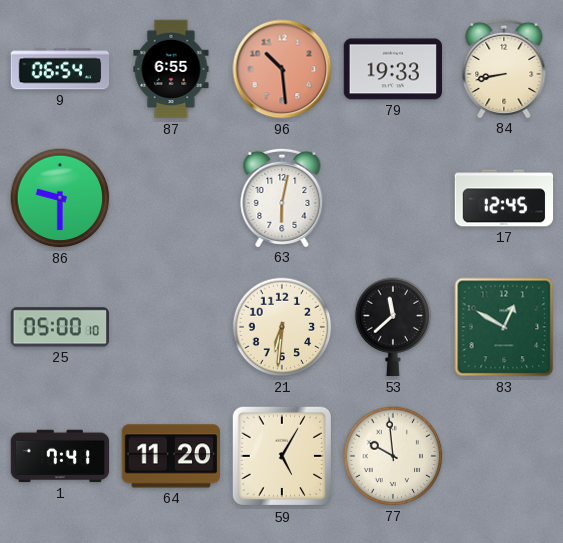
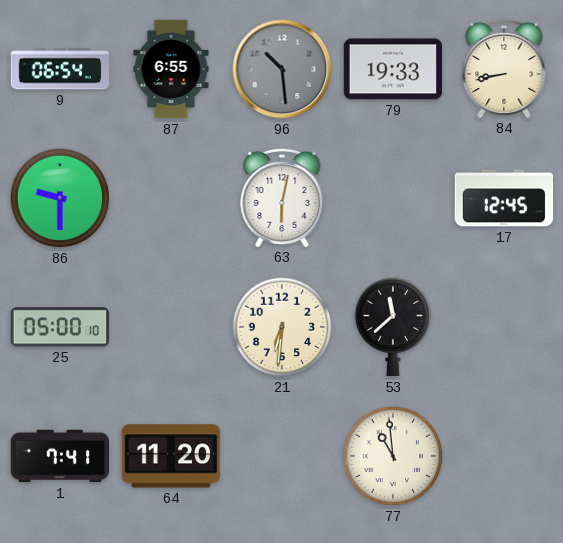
96 dial: salmon -> grey (282, 69)
83: 12:50 -> none (504, 327)
59: 5:05 -> none (282, 456)
77: 9:59 -> 10:59 (393, 456)
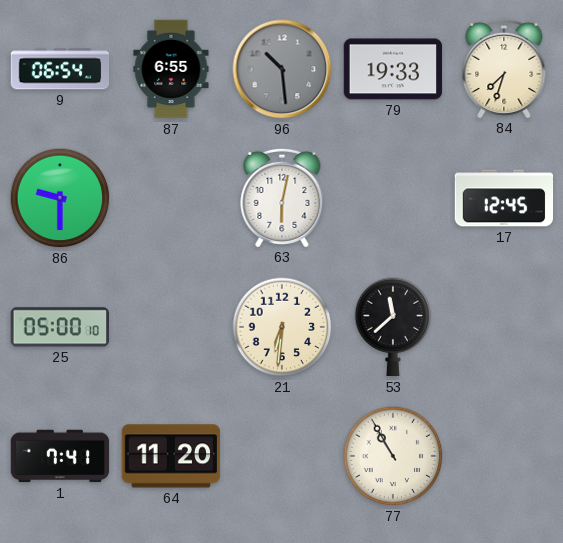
84: 8:43 -> 7:33 (504, 68)
77: 10:59 -> 10:55 (393, 456)
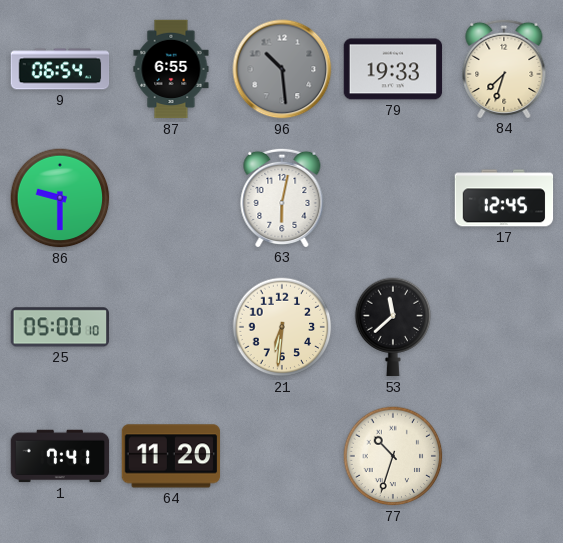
77: 10:55 -> 10:33 (393, 456)
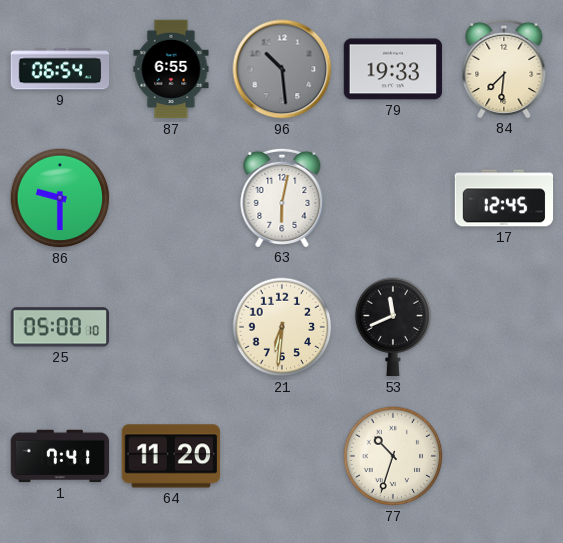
84: 7:33 -> 7:31 (504, 68)
53: 11:38 -> 11:41 (393, 327)
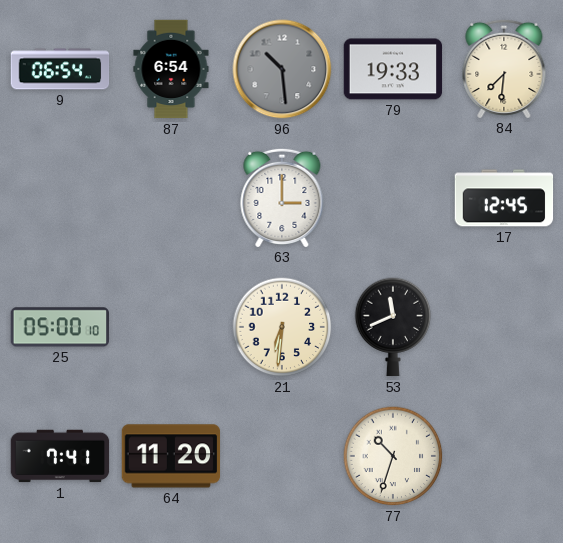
87: 6:55 -> 6:54 (171, 69)
86: 9:30 -> none (60, 198)
63: 6:02 -> 3:00 (282, 197)
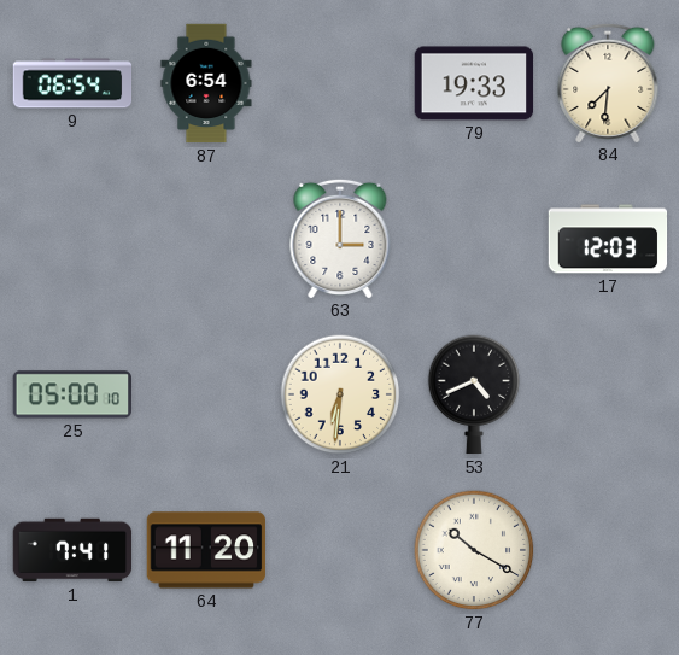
96: 10:29 -> none (282, 69)
17: 12:45 -> 12:03 (608, 239)
53: 11:41 -> 4:41 (474, 394)
77: 10:33 -> 10:20 (474, 550)
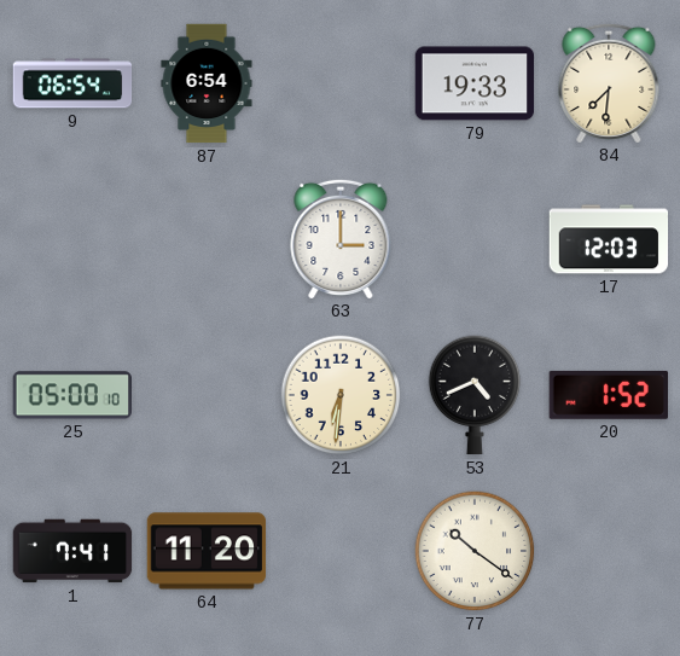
20: none -> 1:52 (608, 395)
77: 10:20 -> 10:21 (475, 551)
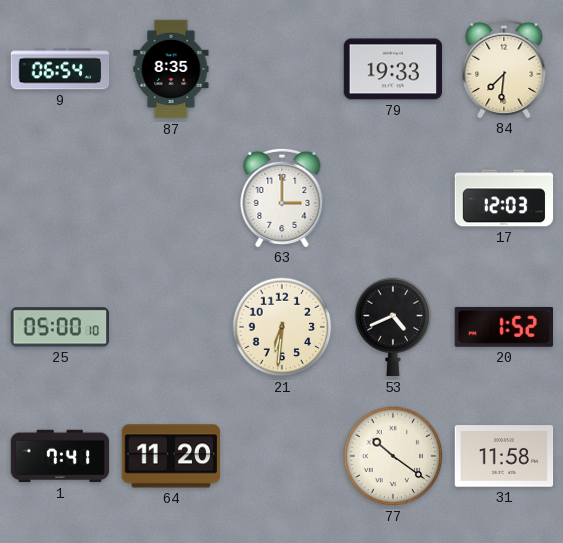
87: 6:54 -> 8:35 (171, 69)
31: none -> 11:58 (504, 456)
